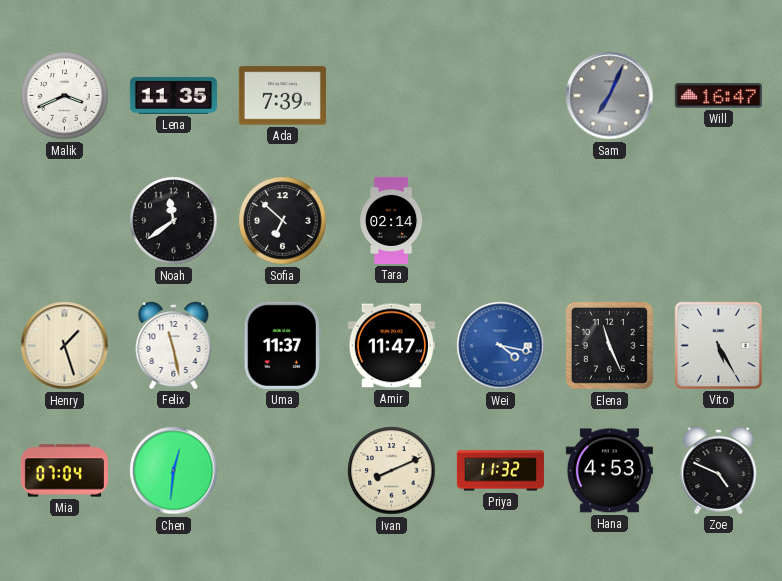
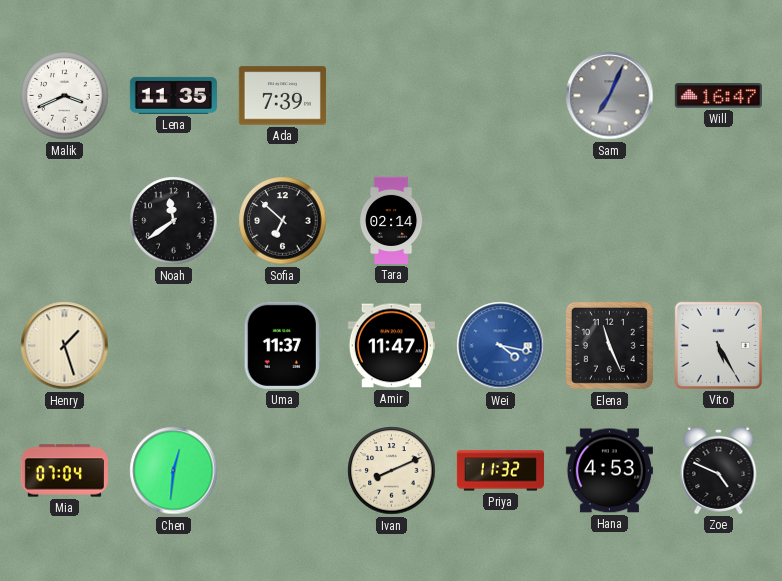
Felix: 11:28 -> none (174, 345)
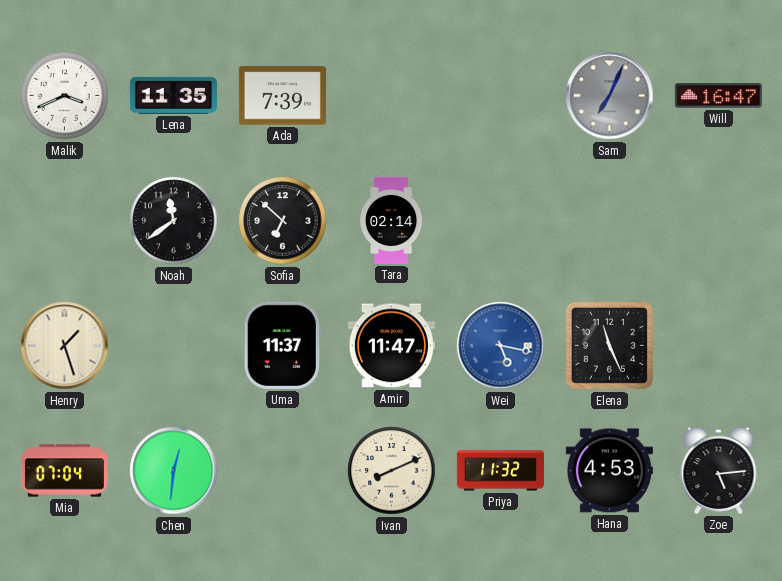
Wei: 4:17 -> 5:17 (501, 346)
Vito: 5:25 -> none (718, 345)
Zoe: 4:49 -> 5:14 (719, 470)
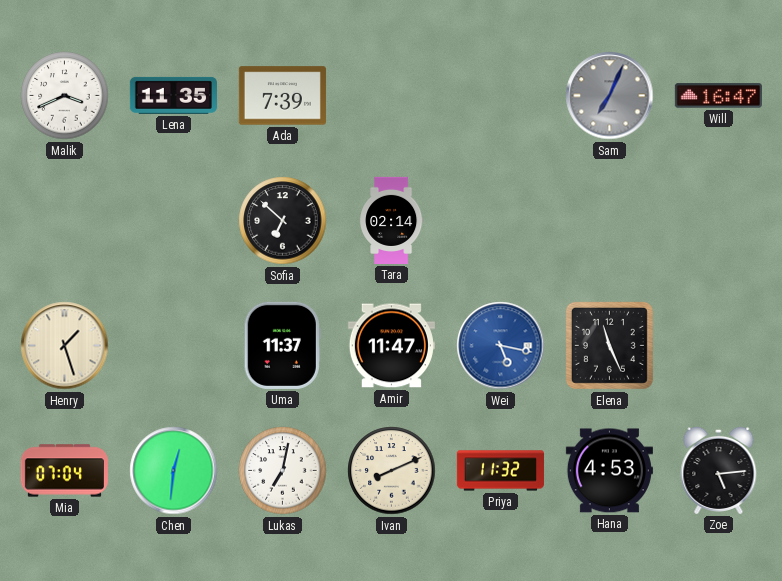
Noah: 11:39 -> none (174, 221)
Lukas: none -> 7:02 (283, 471)
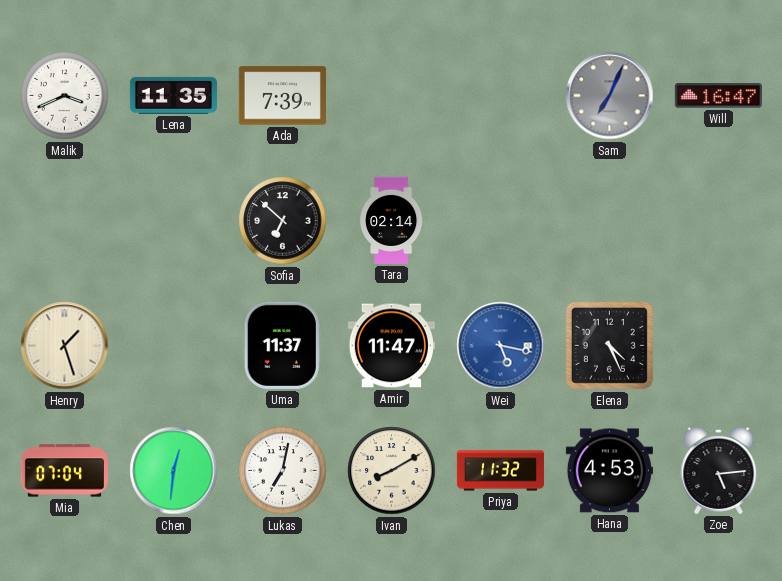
Elena: 11:26 -> 4:26 (609, 345)
Ivan: 8:11 -> 8:10 (392, 471)
